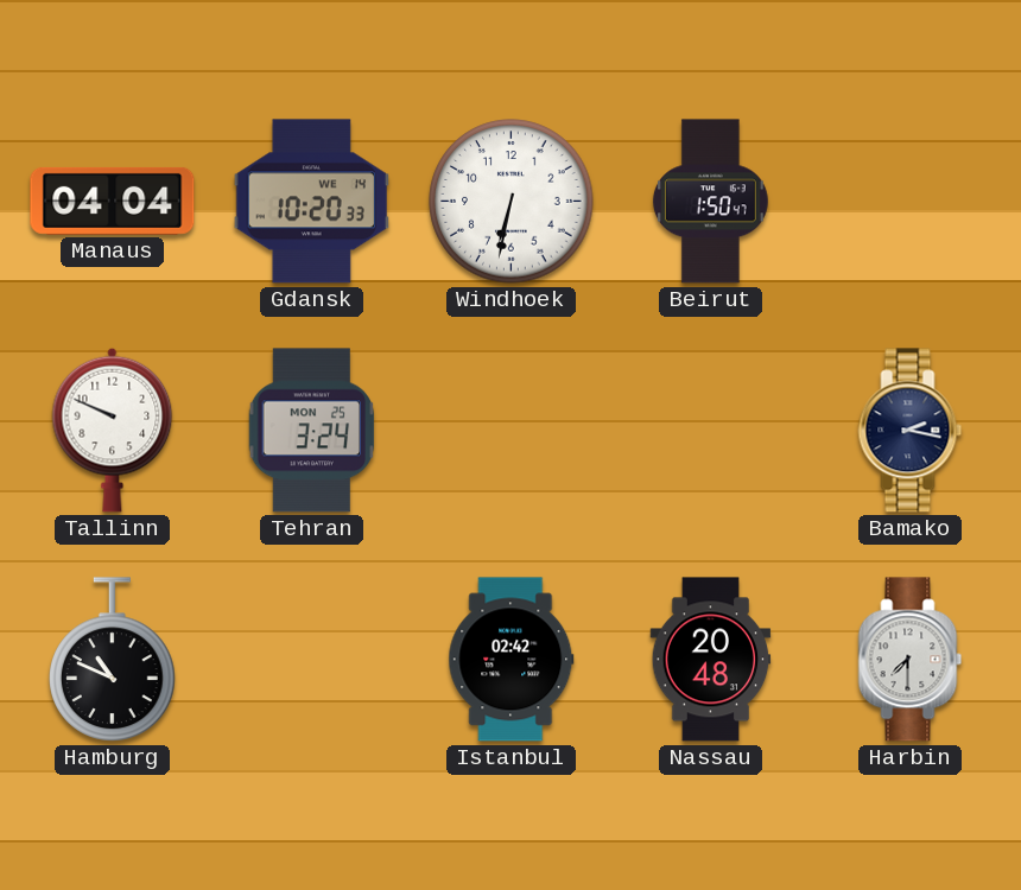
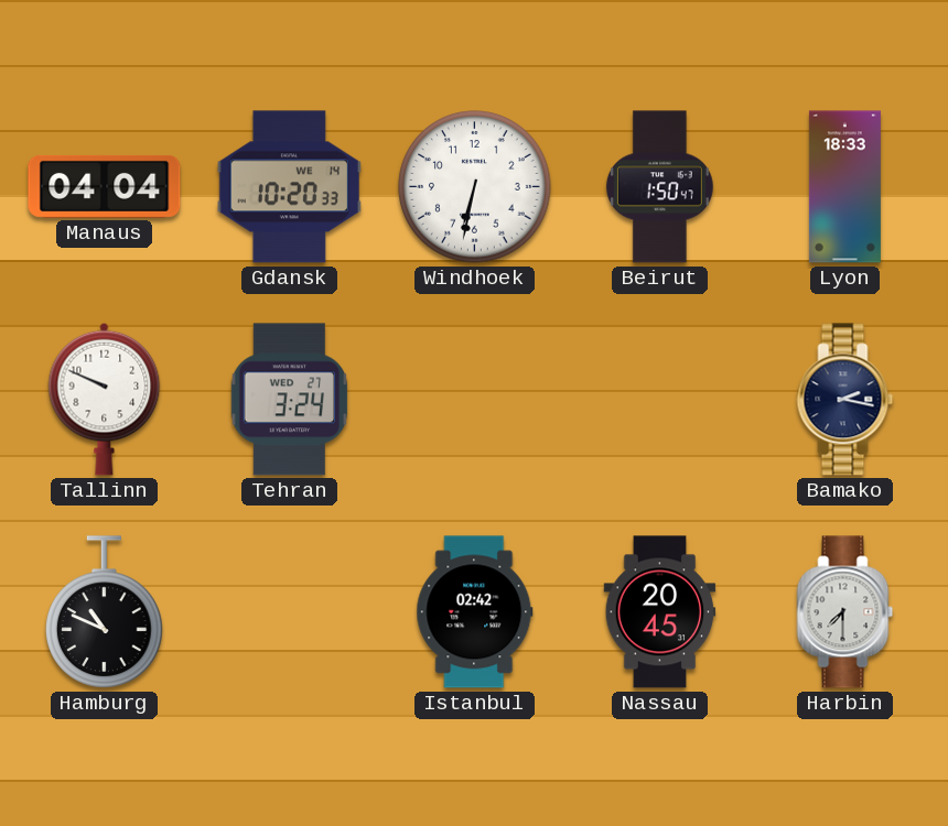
Lyon: none -> 18:33 (844, 187)
Tehran date: MON 25 -> WED 27 (290, 400)
Nassau: 20:48 -> 20:45 (660, 612)
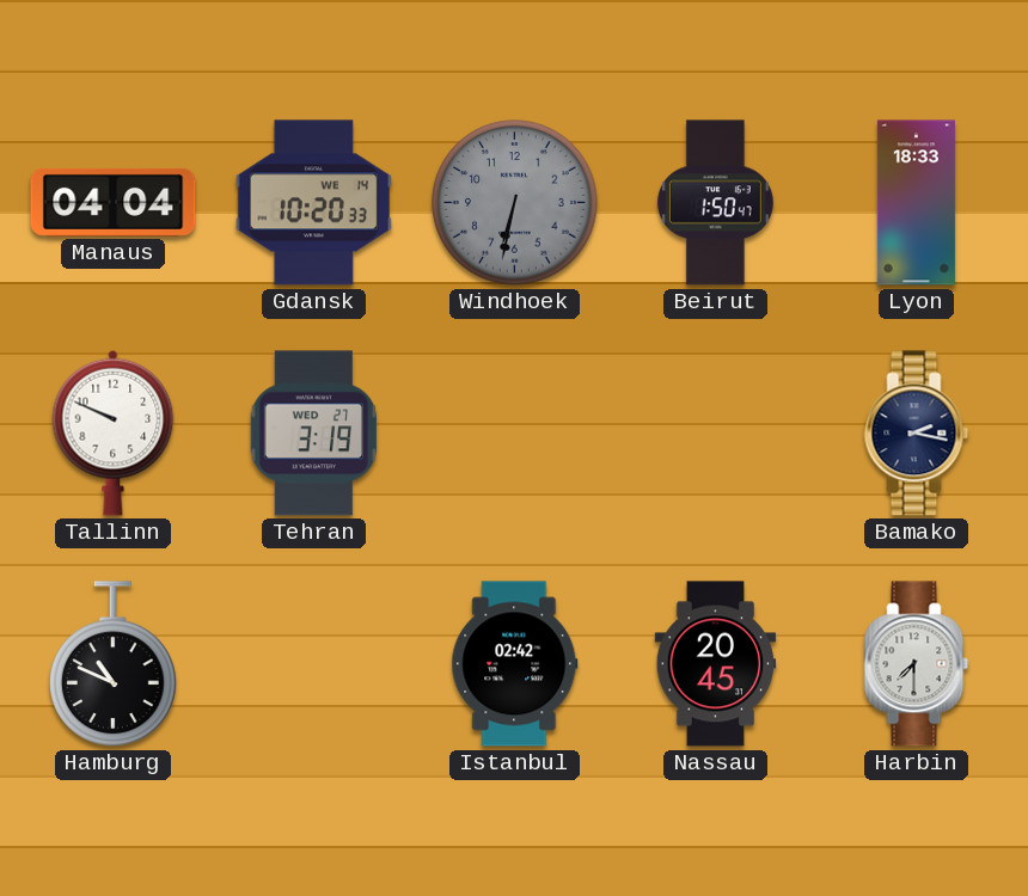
Windhoek dial: white -> grey (515, 203)
Tehran: 3:24 -> 3:19 (314, 434)
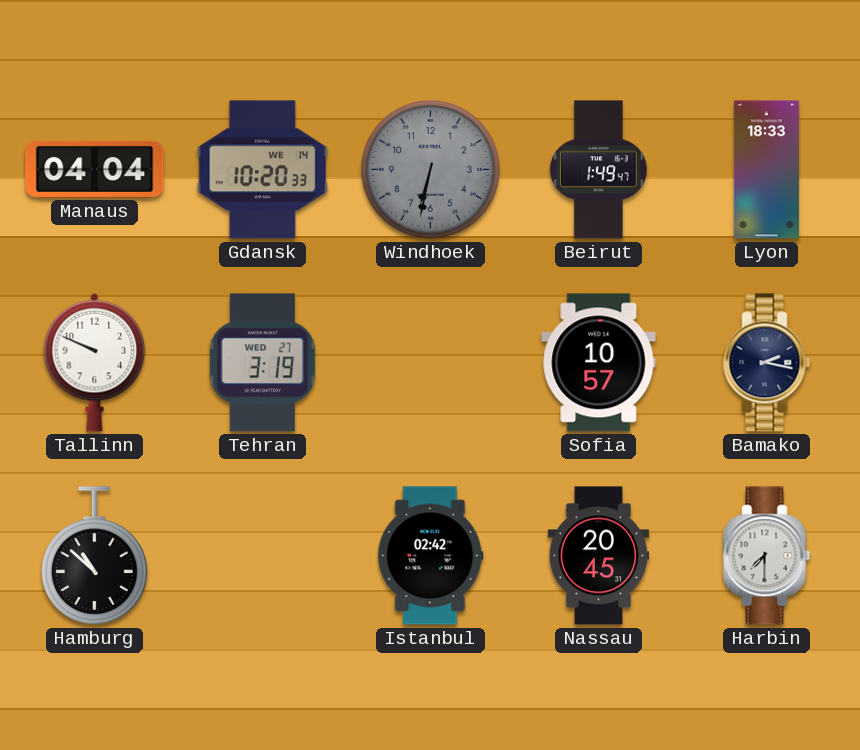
Beirut: 1:50 -> 1:49 (598, 170)
Sofia: none -> 10:57 (599, 363)
Hamburg: 10:49 -> 10:52 (95, 556)
